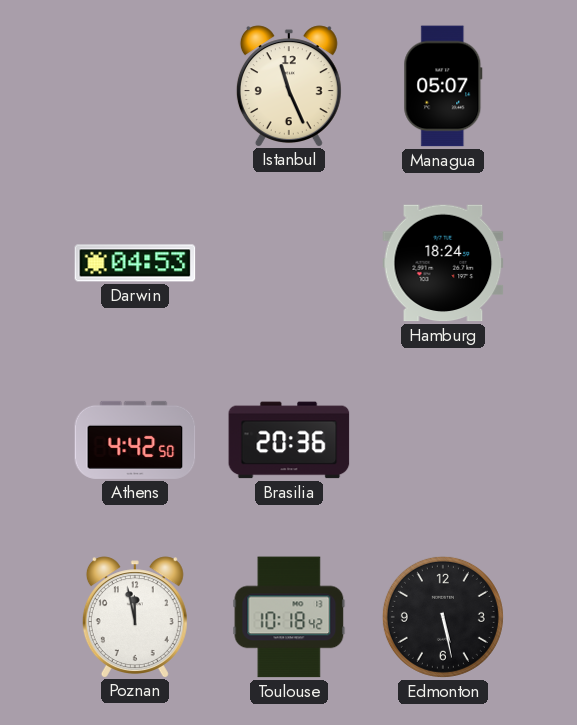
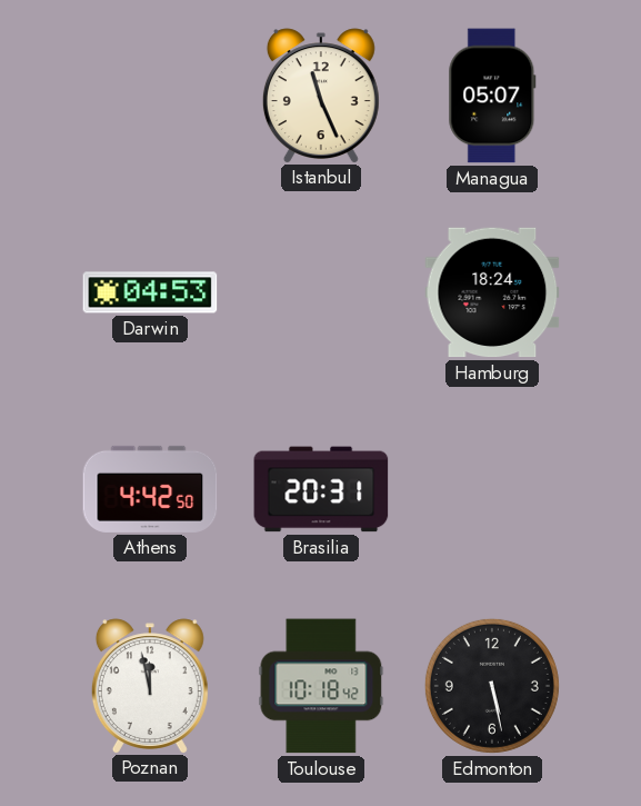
Brasilia: 20:36 -> 20:31 (321, 489)
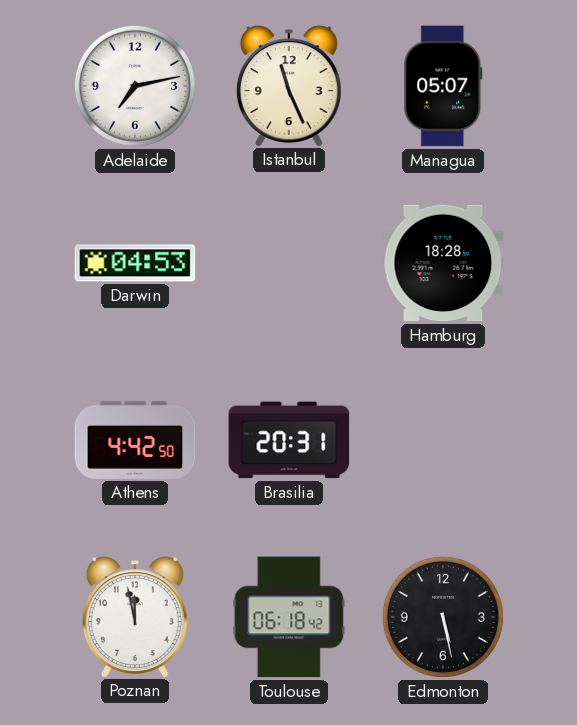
Adelaide: none -> 7:13 (135, 86)
Hamburg: 18:24 -> 18:28 (443, 263)
Toulouse: 10:18 -> 06:18 (289, 617)
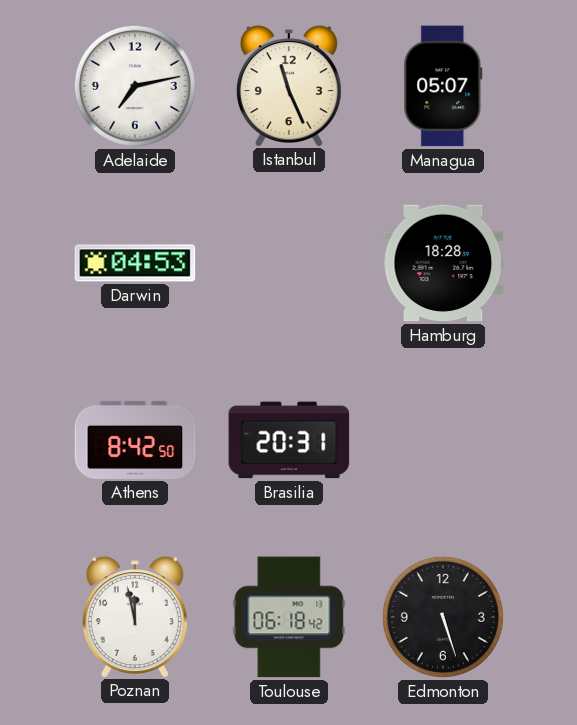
Athens: 4:42 -> 8:42 (135, 440)
Edmonton: 5:28 -> 5:27 (443, 617)
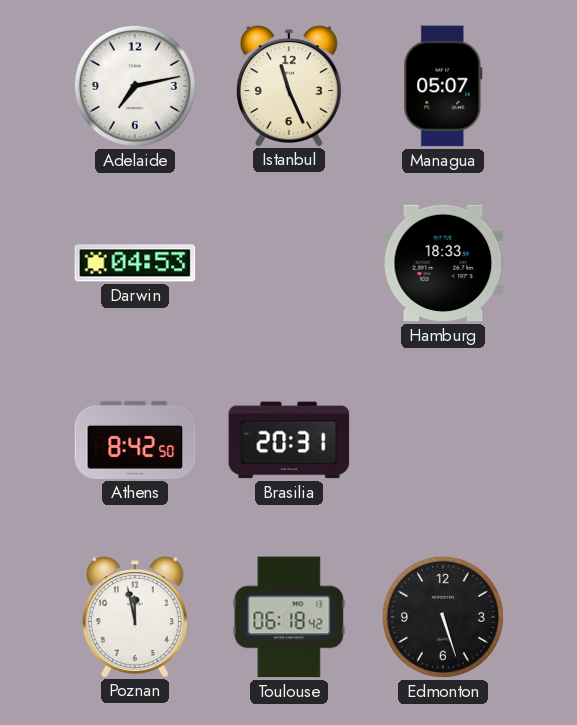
Hamburg: 18:28 -> 18:33 (443, 263)
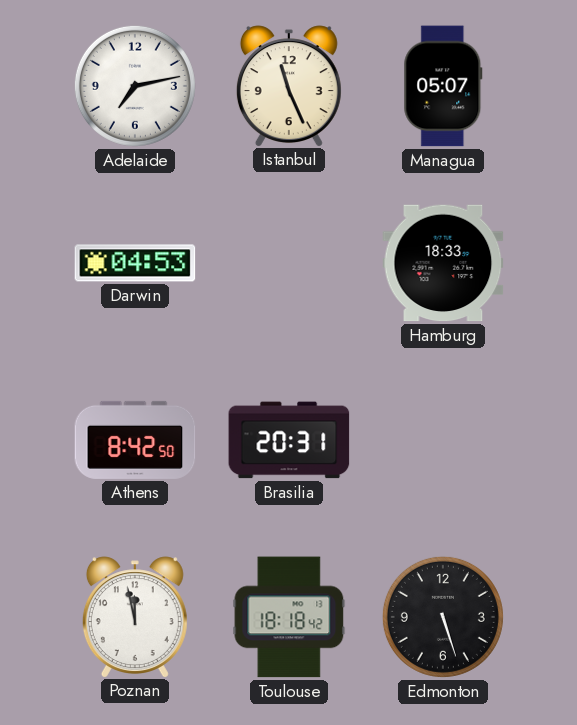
Toulouse: 06:18 -> 18:18 (289, 617)
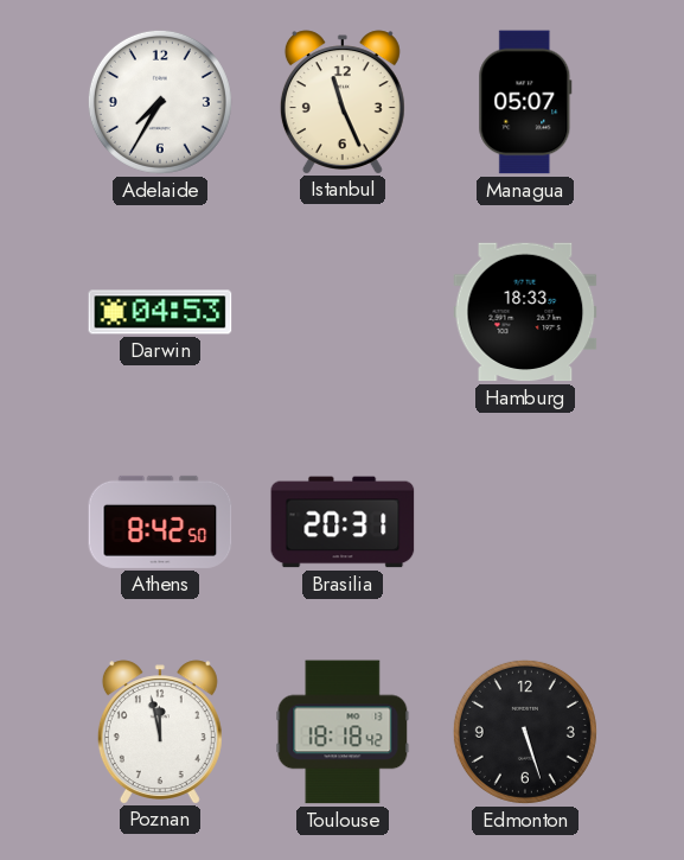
Adelaide: 7:13 -> 7:35 (160, 102)
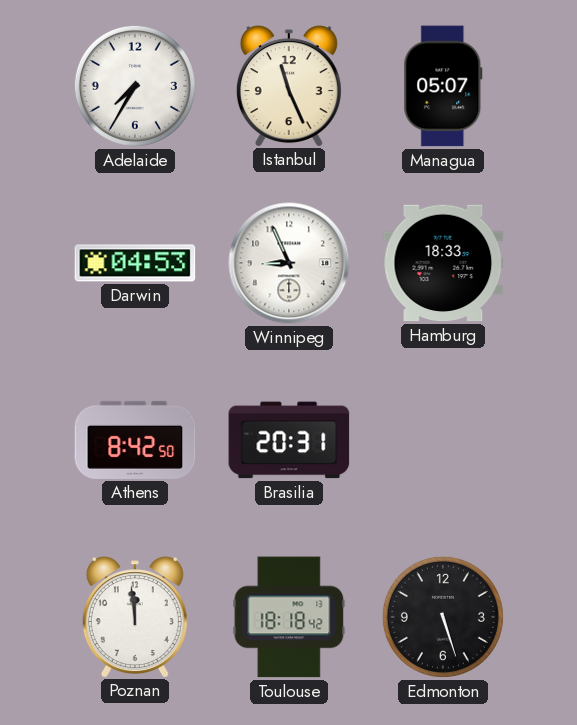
Winnipeg: none -> 8:56 (289, 263)
Poznan: 11:58 -> 11:59 (135, 617)
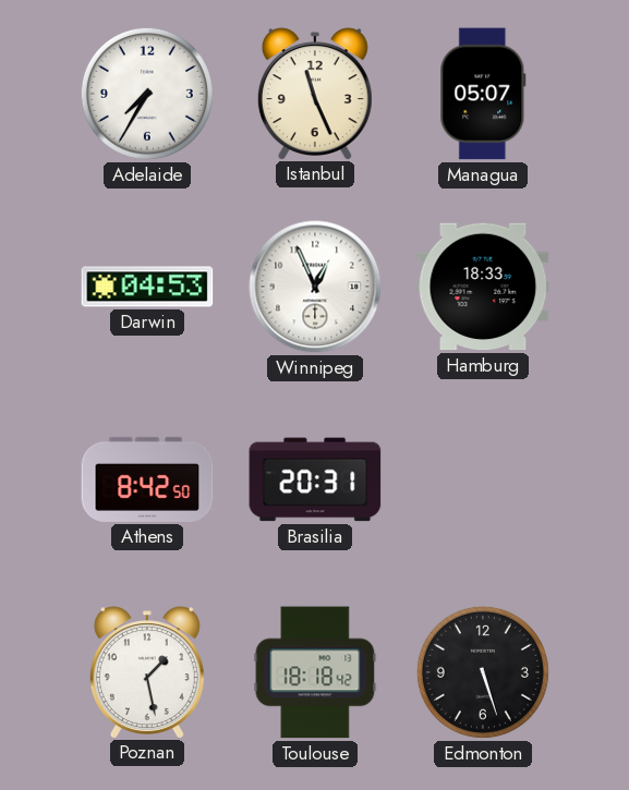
Winnipeg: 8:56 -> 12:56 (315, 287)
Poznan: 11:59 -> 1:28 (147, 672)
